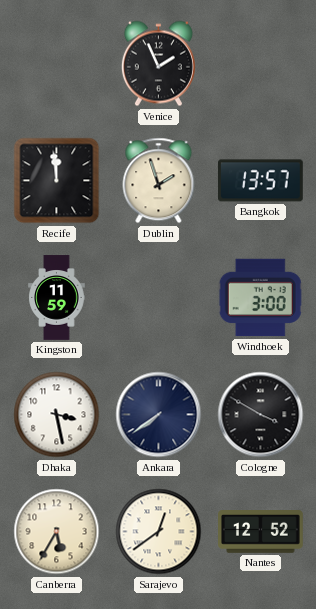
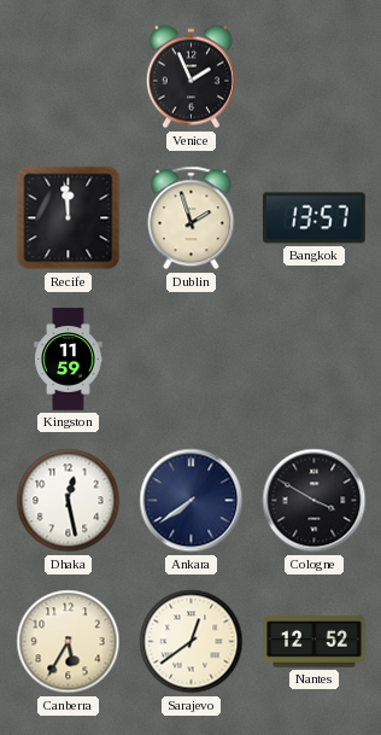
Windhoek: 3:00 -> none (260, 298)
Dhaka: 3:28 -> 12:28 (69, 501)
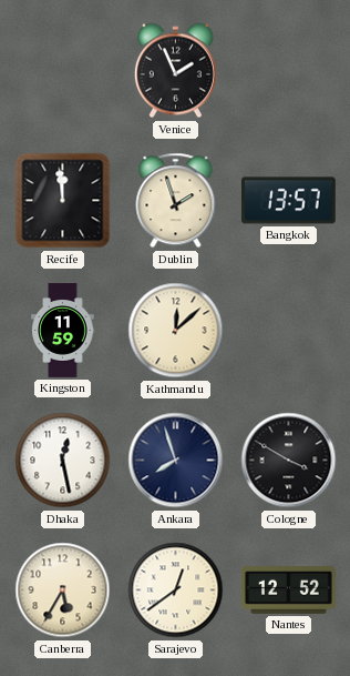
Kathmandu: none -> 12:08 (176, 331)
Ankara: 7:39 -> 7:57 (176, 461)
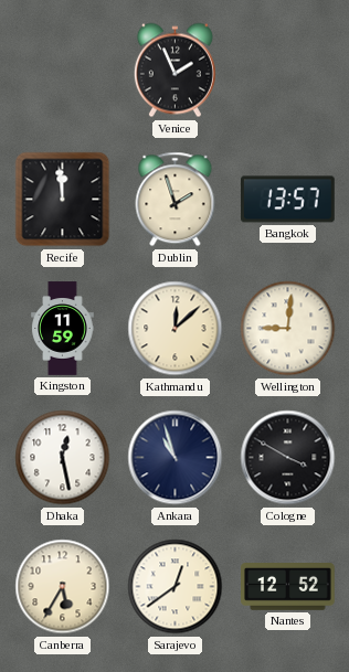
Wellington: none -> 9:01 (288, 329)
Ankara: 7:57 -> 10:57 (176, 458)
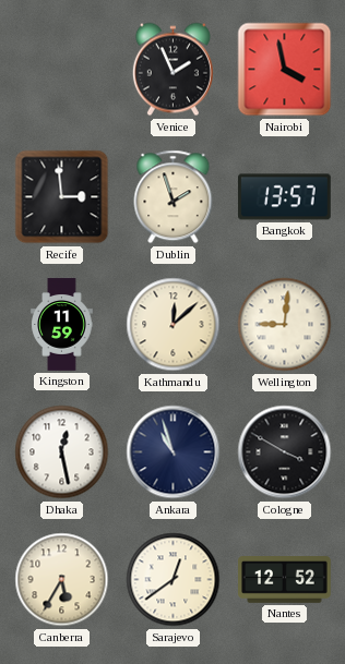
Nairobi: none -> 3:58 (285, 70)
Recife: 11:59 -> 2:59 (62, 197)
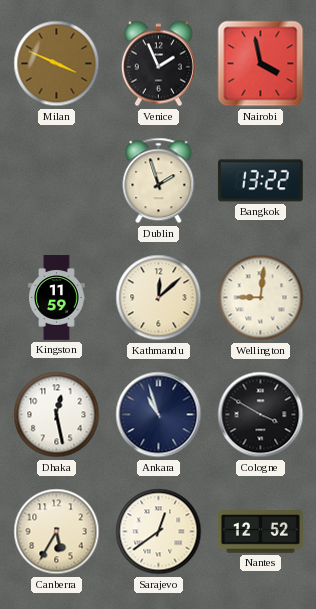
Milan: none -> 3:49 (57, 64)
Recife: 2:59 -> none (62, 197)
Bangkok: 13:57 -> 13:22 (260, 181)
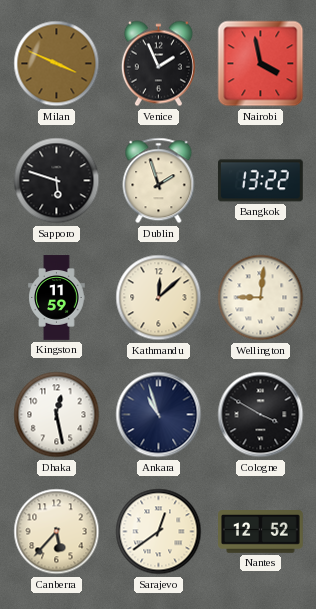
Sapporo: none -> 5:48 (57, 181)
Canberra: 5:35 -> 5:37 (57, 532)
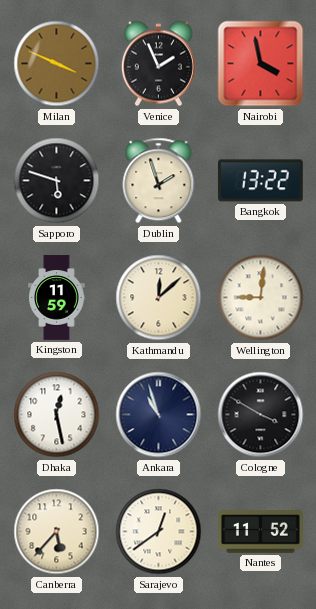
Nantes: 12:52 -> 11:52 (261, 532)
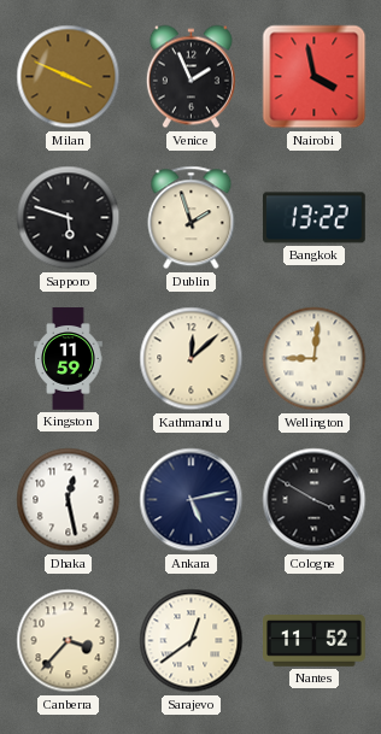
Ankara: 10:57 -> 5:13 (192, 500)
Canberra: 5:37 -> 3:37 (69, 641)
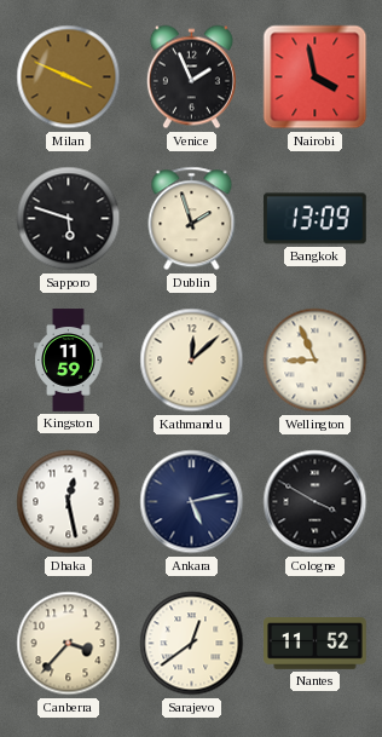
Bangkok: 13:22 -> 13:09 (314, 219)
Wellington: 9:01 -> 8:56 (316, 361)
